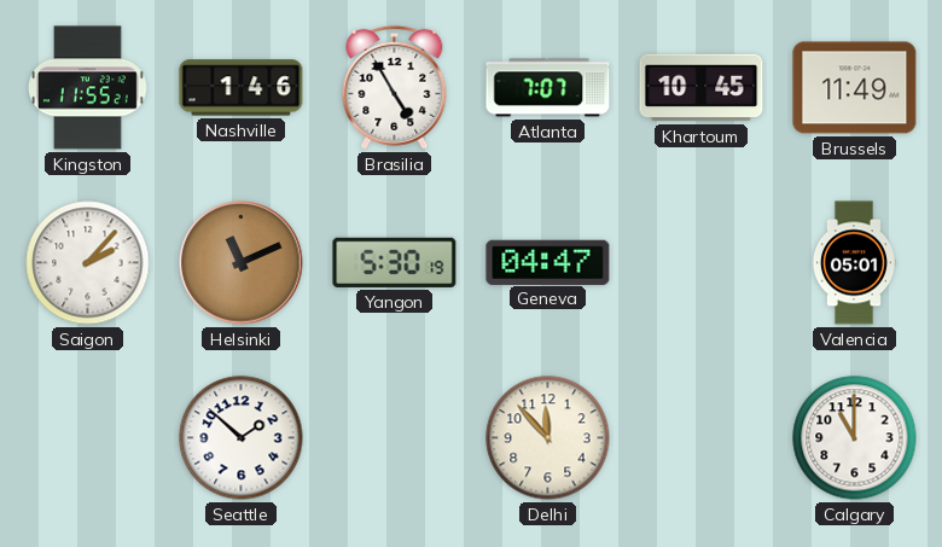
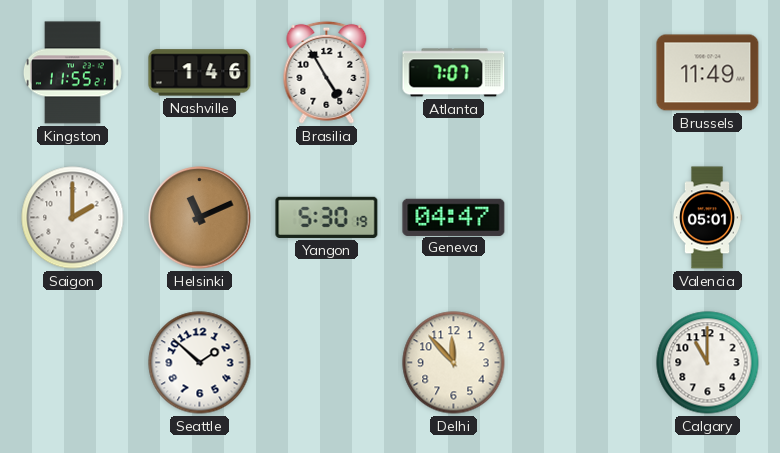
Khartoum: 10:45 -> none (702, 88)
Saigon: 2:07 -> 2:00 (73, 218)
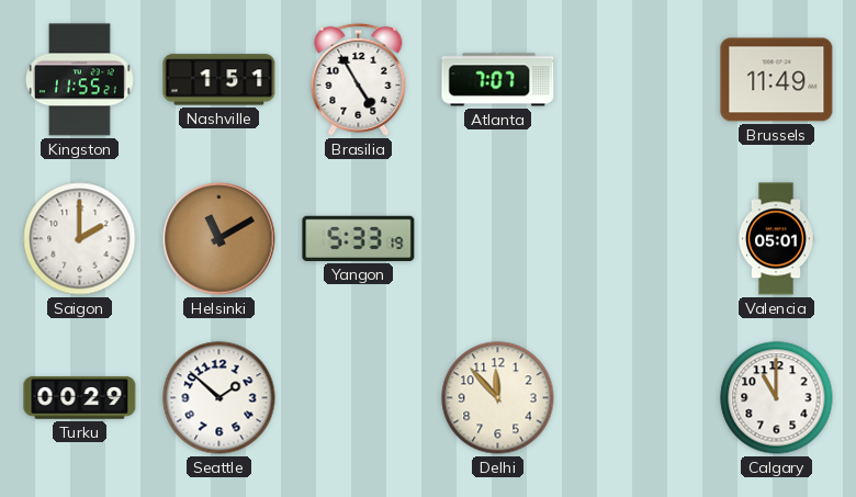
Nashville: 1:46 -> 1:51 (219, 80)
Helsinki: 11:11 -> 11:10 (219, 239)
Yangon: 5:30 -> 5:33 (359, 238)
Geneva: 04:47 -> none (454, 217)
Turku: none -> 00:29 (80, 398)
